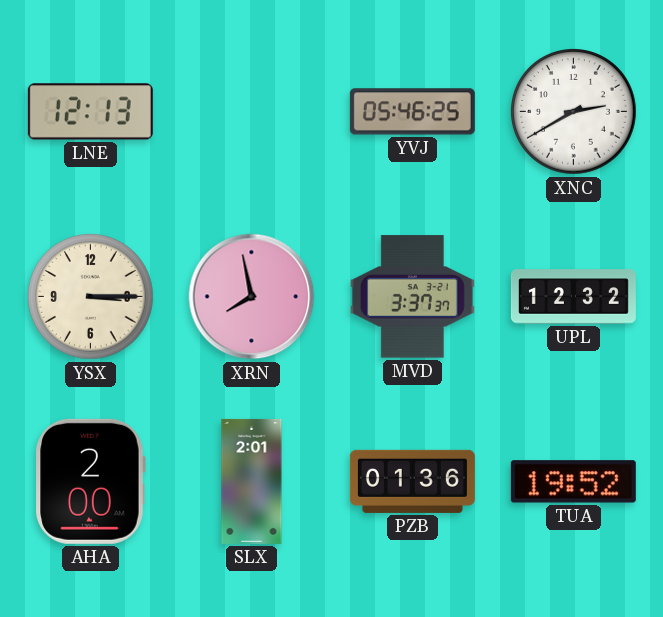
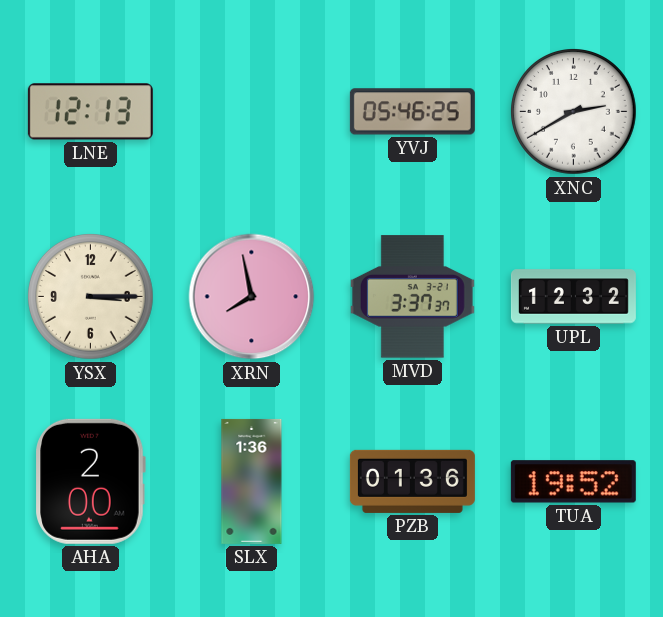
SLX: 2:01 -> 1:36 (252, 481)
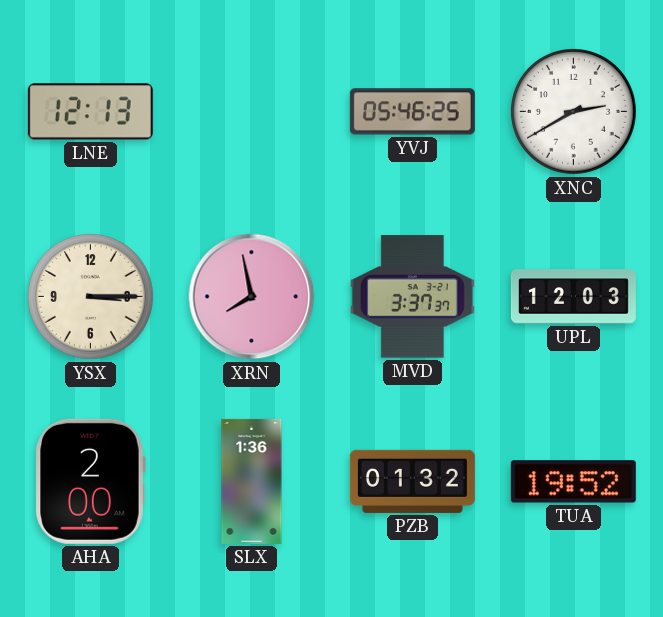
UPL: 12:32 -> 12:03 (573, 297)
PZB: 01:36 -> 01:32 (412, 481)
